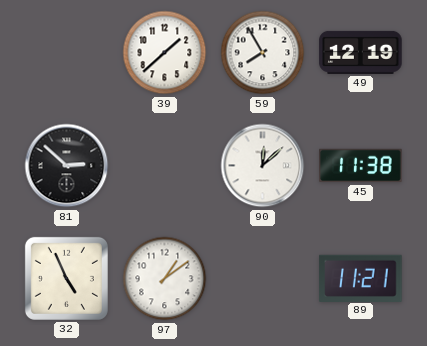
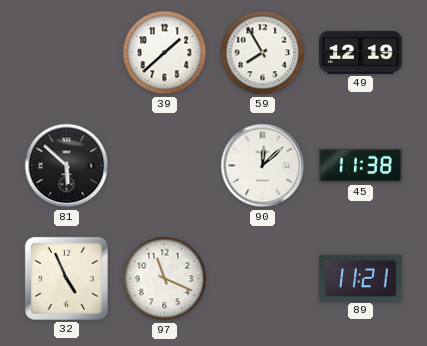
81: 2:52 -> 5:52 (67, 166)
97: 1:09 -> 11:19 (165, 279)
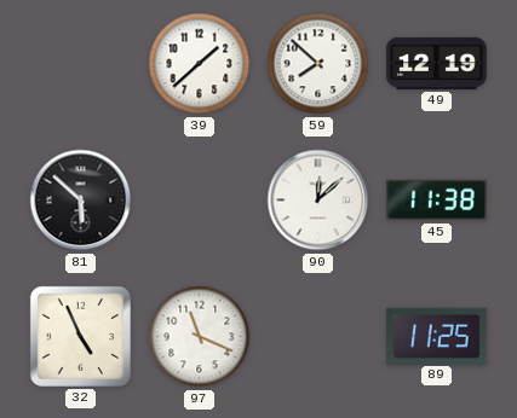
59: 7:55 -> 7:52 (318, 64)
89: 11:21 -> 11:25 (437, 336)
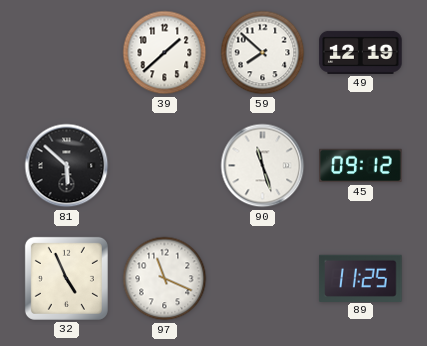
90: 12:08 -> 11:27 (263, 166)
45: 11:38 -> 09:12 (361, 166)
